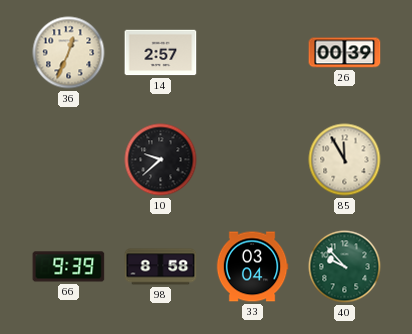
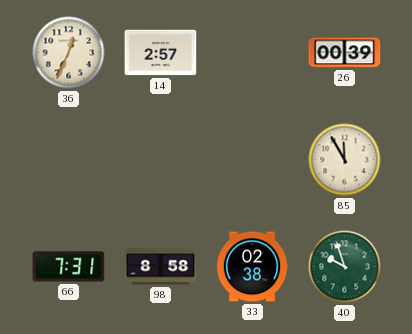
10: 9:38 -> none (161, 160)
66: 9:39 -> 7:31 (69, 267)
33: 03:04 -> 02:38 (252, 267)
40: 9:53 -> 9:57 (345, 267)
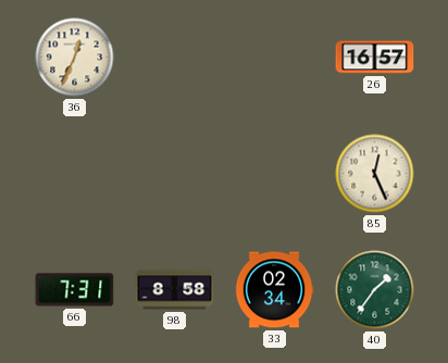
14: 2:57 -> none (161, 53)
26: 00:39 -> 16:57 (375, 58)
85: 11:55 -> 12:26 (375, 174)
33: 02:38 -> 02:34 (274, 290)
40: 9:57 -> 1:36 (375, 290)
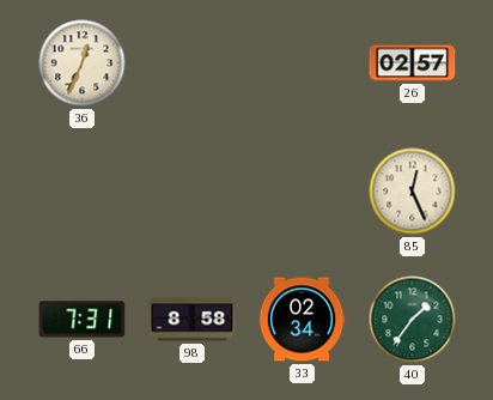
26: 16:57 -> 02:57 (413, 63)
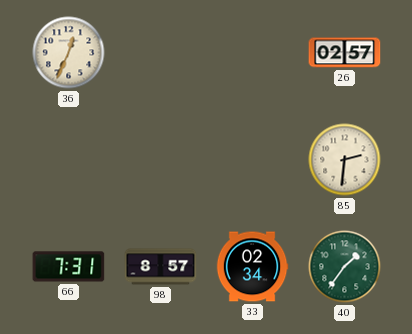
85: 12:26 -> 2:31 (345, 160)
98: 8:58 -> 8:57 (161, 267)
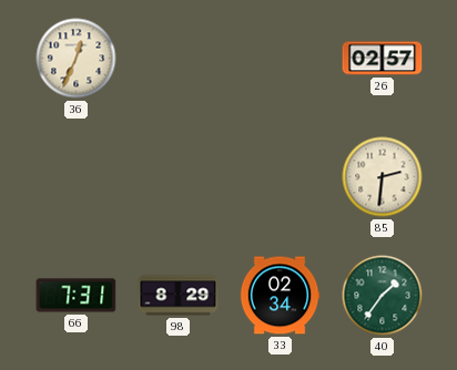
98: 8:57 -> 8:29 (179, 296)
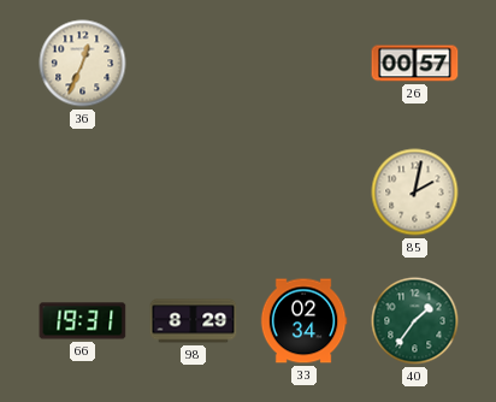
26: 02:57 -> 00:57 (415, 64)
85: 2:31 -> 2:02 (415, 193)
66: 7:31 -> 19:31 (83, 321)
